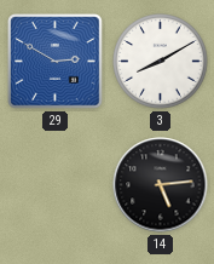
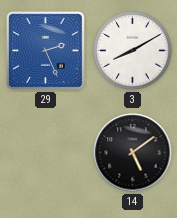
29: 2:50 -> 2:26 (46, 51)
14: 5:14 -> 5:09 (133, 153)
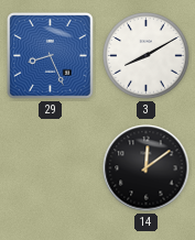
29: 2:26 -> 8:26 (51, 56)
14: 5:09 -> 12:09 (147, 168)
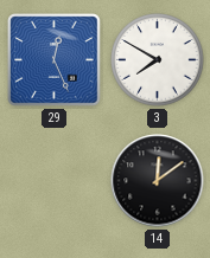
29: 8:26 -> 12:26 (55, 60)
3: 8:10 -> 7:50 (158, 60)
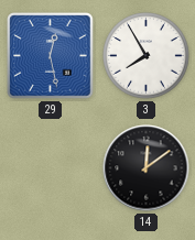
29: 12:26 -> 12:28 (51, 56)
3: 7:50 -> 7:55 (147, 56)
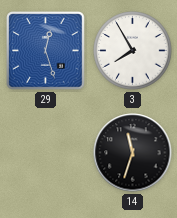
29: 12:28 -> 12:27 (46, 51)
14: 12:09 -> 11:33 (133, 153)
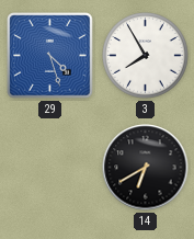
29: 12:27 -> 4:27 (50, 56)
14: 11:33 -> 6:40 (146, 168)
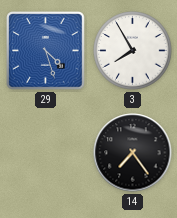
14: 6:40 -> 7:24 (133, 153)
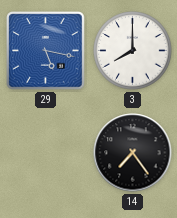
29: 4:27 -> 5:17 (46, 51)
3: 7:55 -> 8:00 (133, 51)
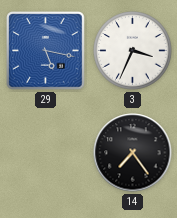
3: 8:00 -> 3:34 (133, 51)
